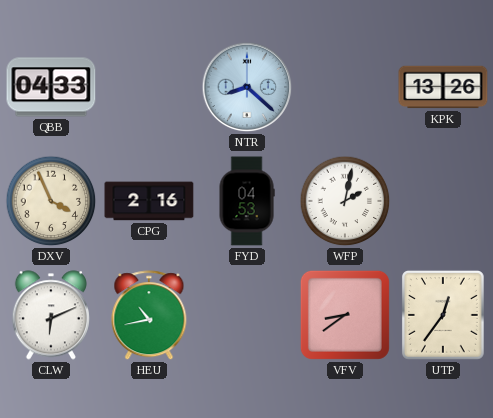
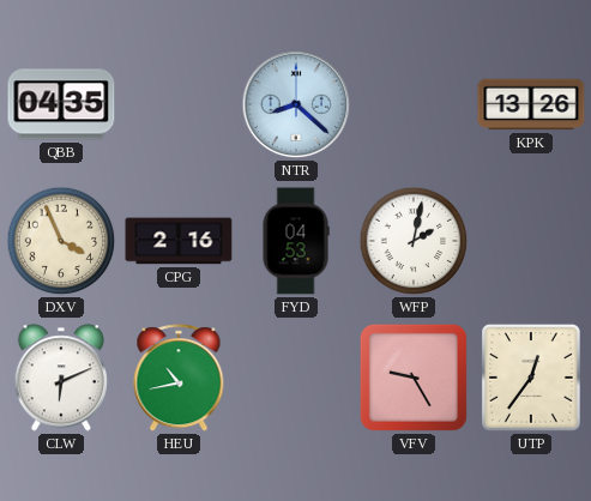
QBB: 04:33 -> 04:35 (61, 104)
VFV: 8:39 -> 9:25 (414, 378)
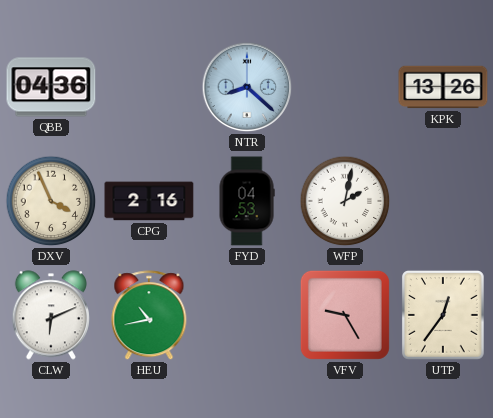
QBB: 04:35 -> 04:36 (51, 87)
